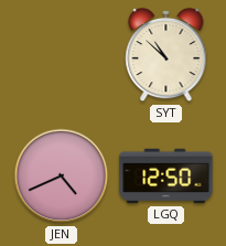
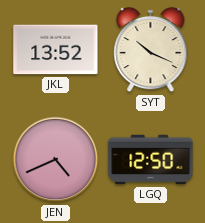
JKL: none -> 13:52 (56, 50)
SYT: 10:52 -> 10:19 (151, 50)
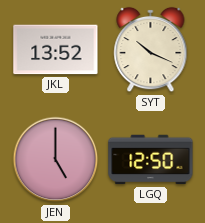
JEN: 4:41 -> 5:00 (56, 160)
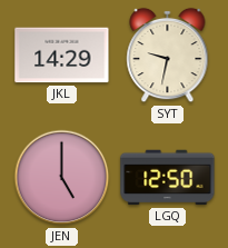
JKL: 13:52 -> 14:29 (62, 56)
SYT: 10:19 -> 9:32 (168, 56)
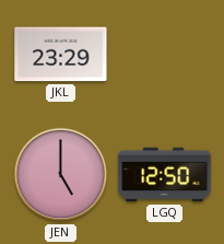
JKL: 14:29 -> 23:29 (61, 55)
SYT: 9:32 -> none (168, 56)
